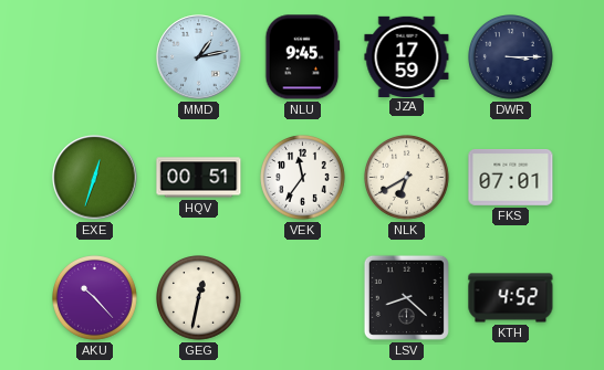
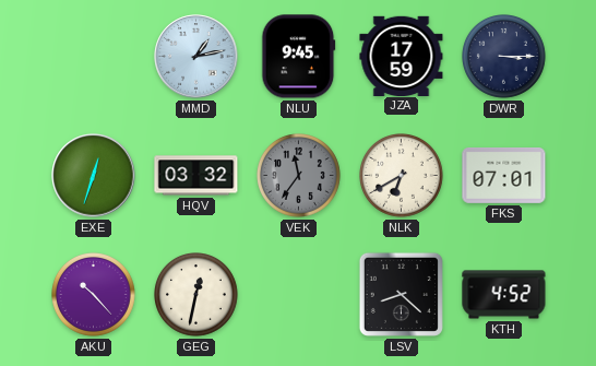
HQV: 00:51 -> 03:32 (196, 176)
VEK dial: white -> grey (299, 176)
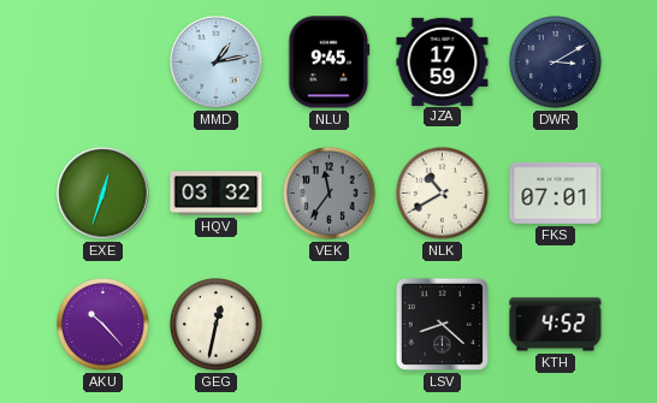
DWR: 3:15 -> 3:10 (556, 63)
NLK: 6:40 -> 10:40 (443, 194)
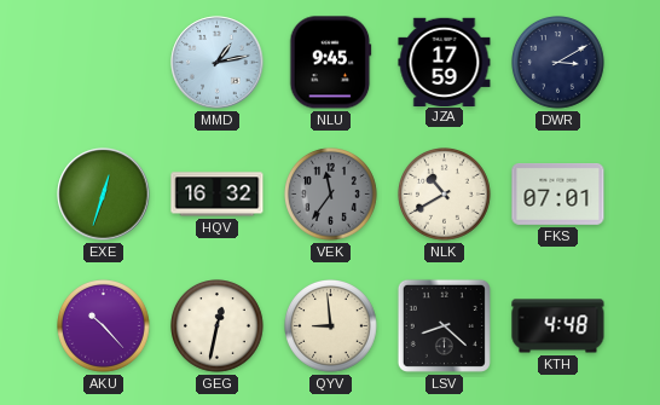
HQV: 03:32 -> 16:32 (218, 195)
QYV: none -> 8:59 (331, 326)
KTH: 4:52 -> 4:48 (558, 326)
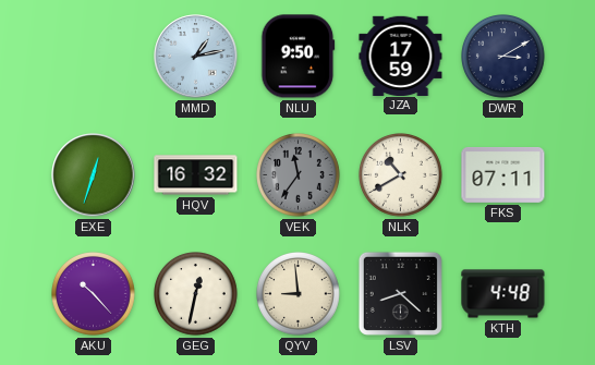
NLU: 9:45 -> 9:50 (299, 57)
FKS: 07:01 -> 07:11 (503, 175)
